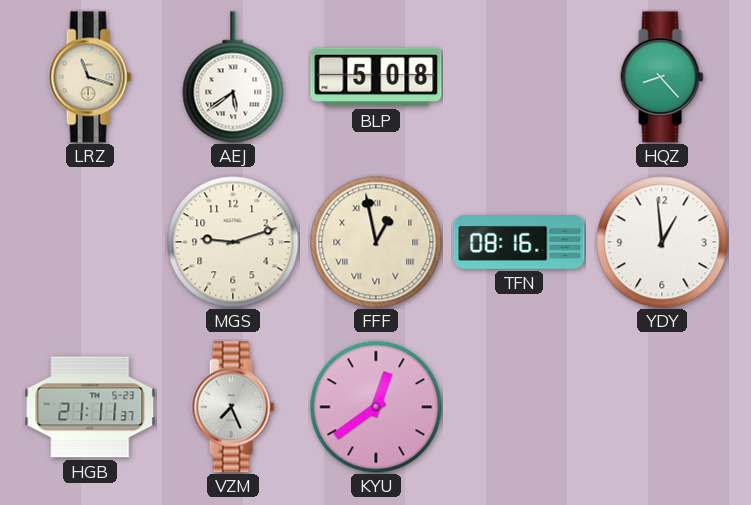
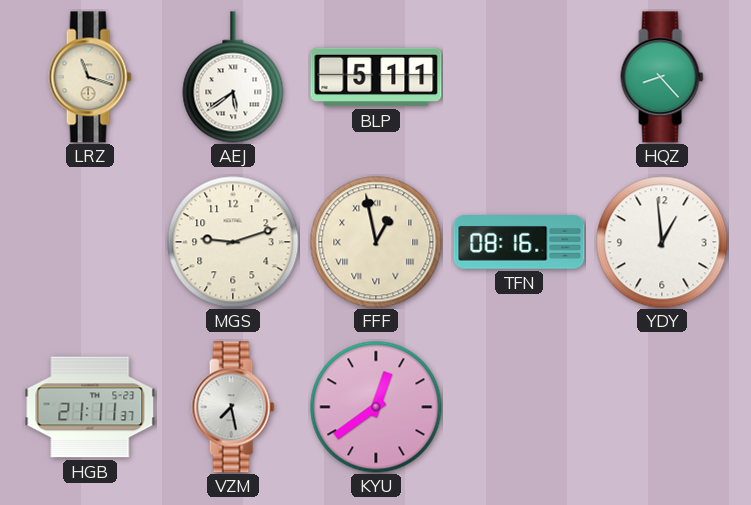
BLP: 5:08 -> 5:11 (376, 77)
VZM: 7:26 -> 7:28 (233, 407)
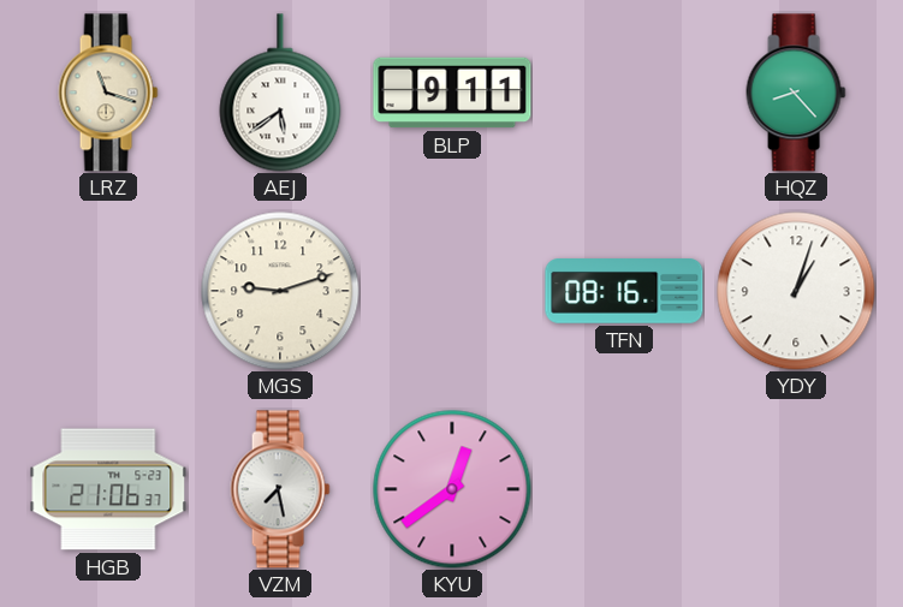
BLP: 5:11 -> 9:11 (452, 93)
FFF: 12:58 -> none (376, 242)
YDY: 12:59 -> 1:03 (796, 291)
HGB: 21:11 -> 21:06 (108, 489)
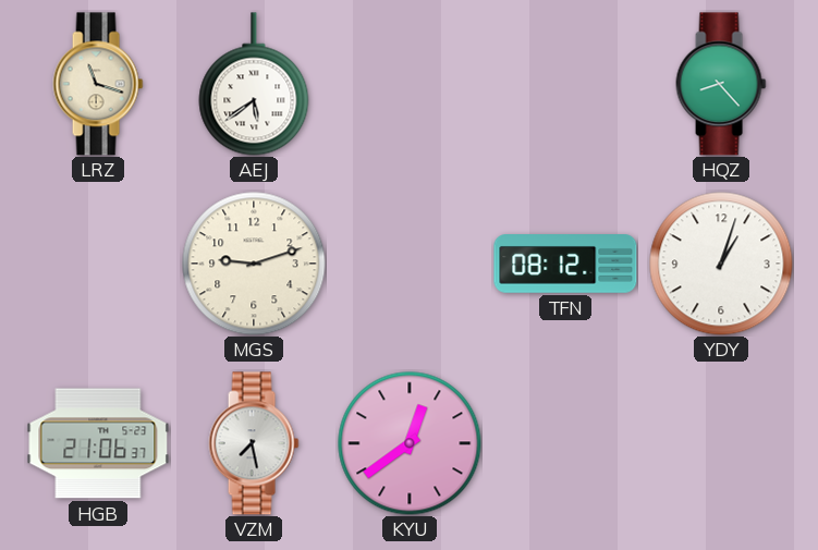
BLP: 9:11 -> none (452, 93)
TFN: 08:16 -> 08:12 (565, 265)
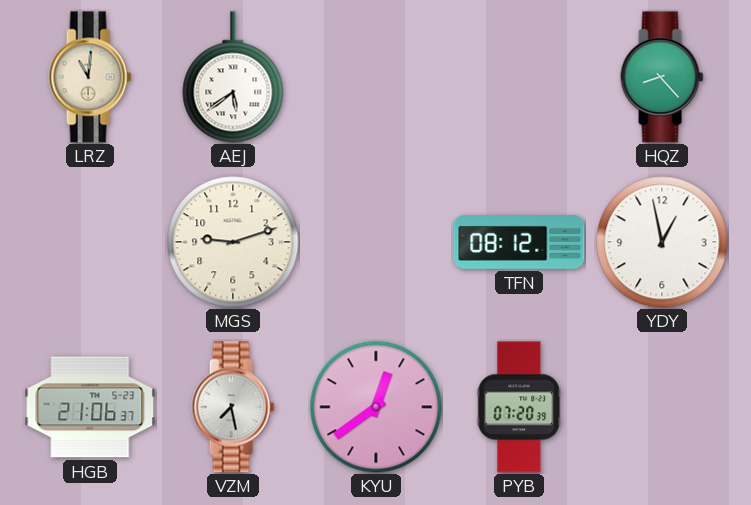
LRZ: 11:18 -> 11:01 (90, 77)
YDY: 1:03 -> 12:58 (662, 242)
PYB: none -> 07:20 (519, 407)
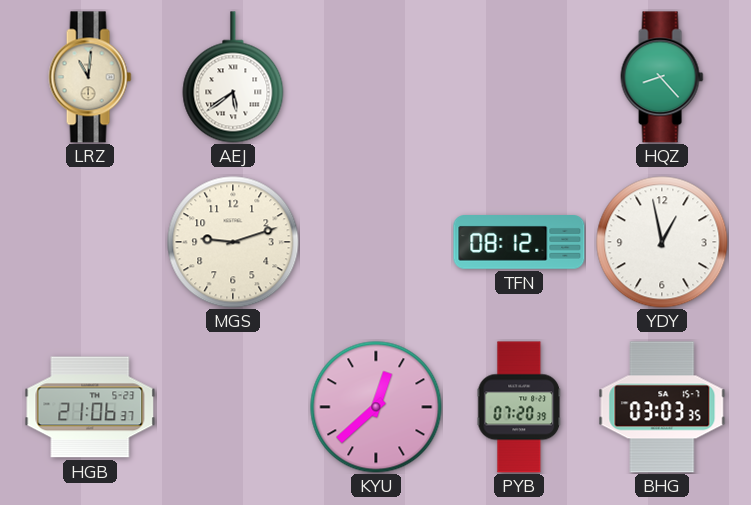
VZM: 7:28 -> none (233, 407)
KYU: 12:39 -> 12:38 (376, 407)
BHG: none -> 03:03 (662, 407)
